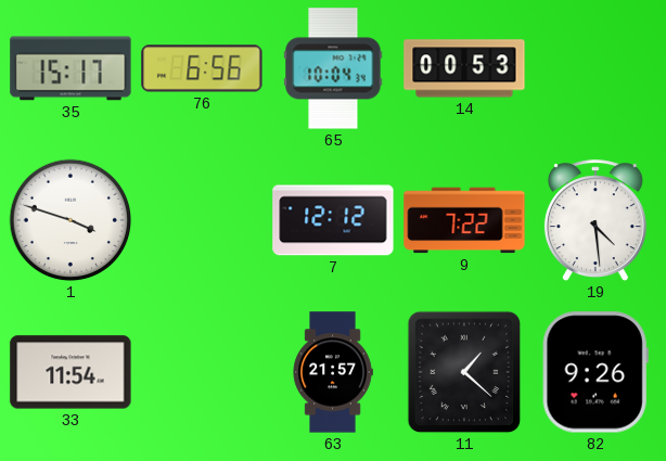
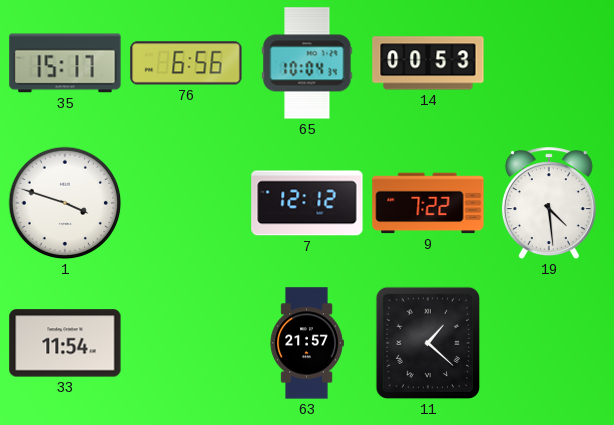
82: 9:26 -> none (595, 372)
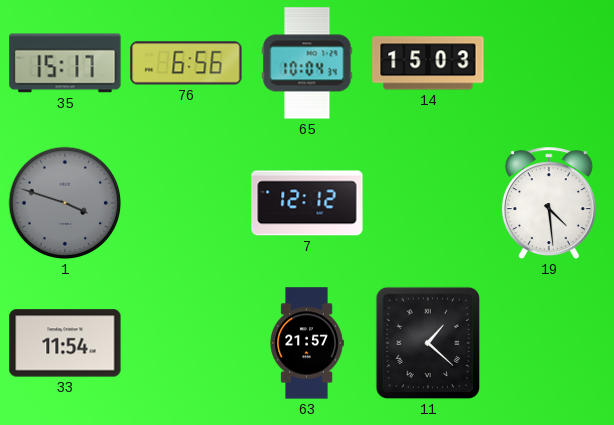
14: 00:53 -> 15:03 (428, 63)
1 dial: white -> grey (65, 203)
9: 7:22 -> none (428, 203)
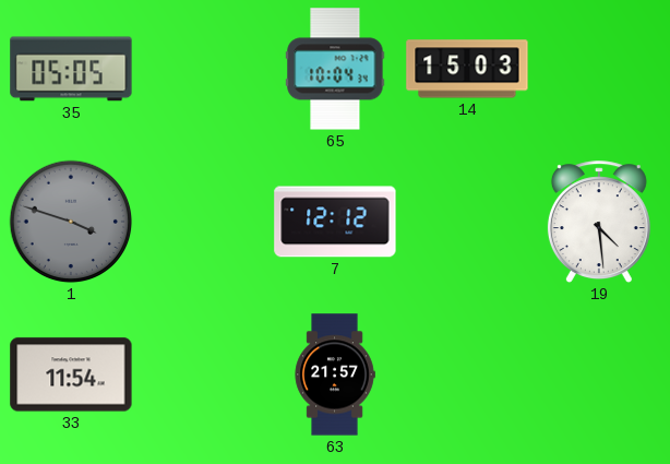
35: 15:17 -> 05:05 (71, 69)
76: 6:56 -> none (186, 63)
11: 1:22 -> none (428, 343)
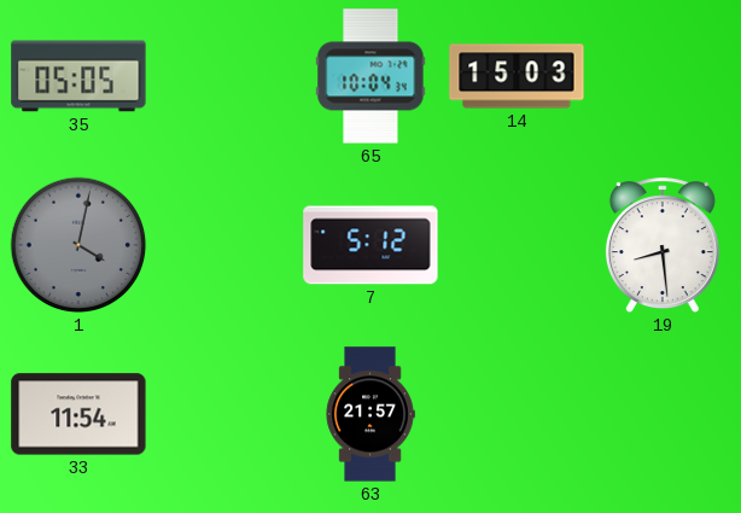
1: 3:48 -> 4:02 (78, 245)
7: 12:12 -> 5:12 (370, 245)
19: 4:29 -> 8:29 (663, 246)
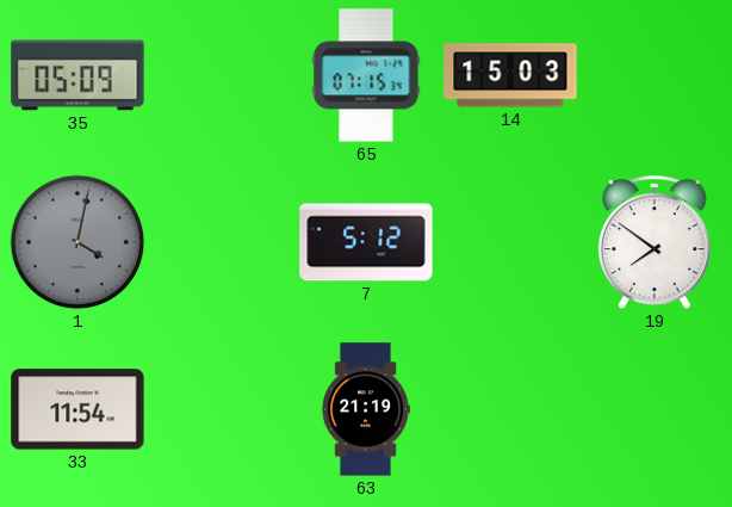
35: 05:05 -> 05:09 (77, 75)
65: 10:04 -> 07:15 (366, 75)
19: 8:29 -> 7:51 (655, 243)
63: 21:57 -> 21:19 (366, 409)
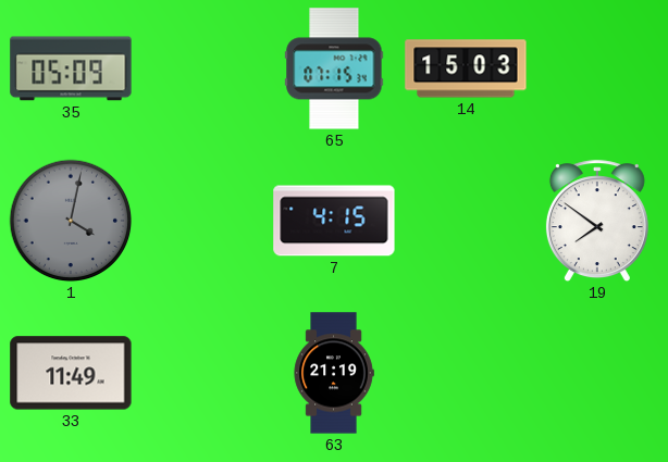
7: 5:12 -> 4:15 (334, 221)
33: 11:54 -> 11:49 (71, 373)
